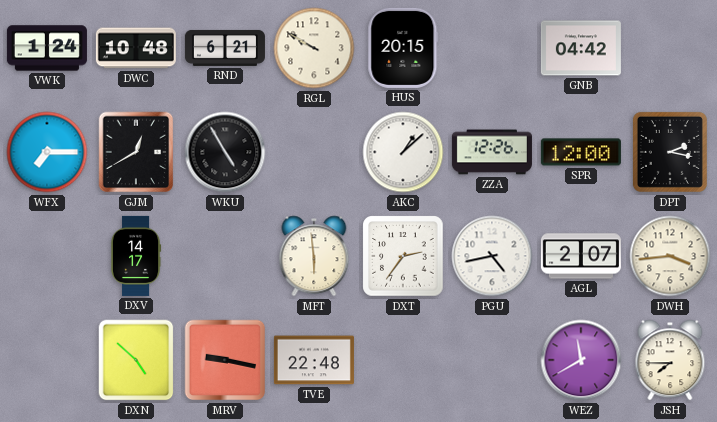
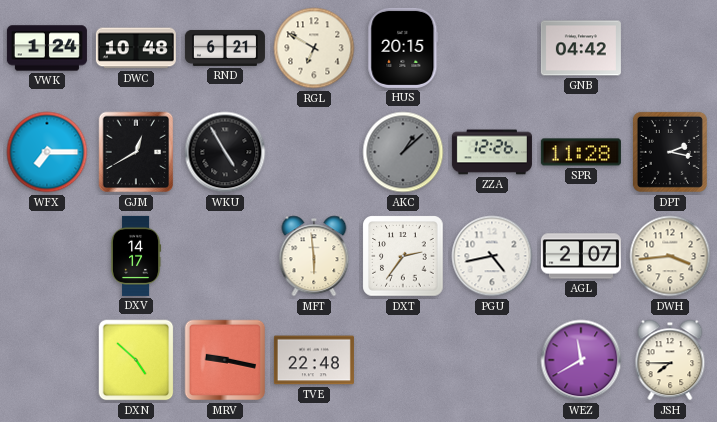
RGL: 9:50 -> 6:50 (314, 48)
AKC dial: white -> grey (403, 152)
SPR: 12:00 -> 11:28 (581, 152)
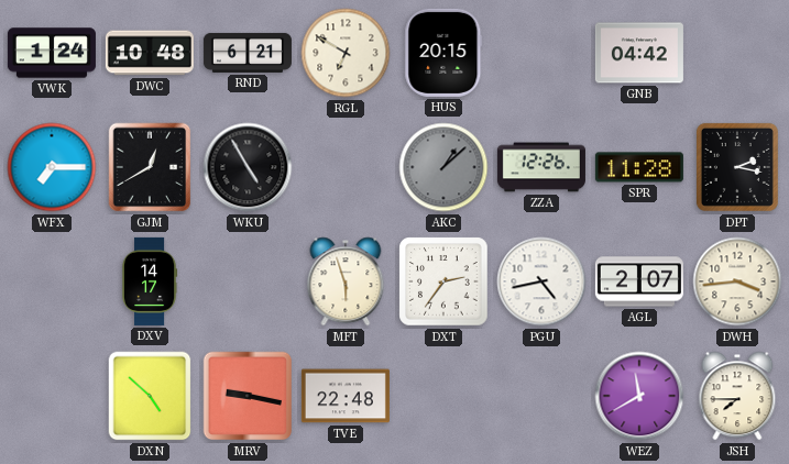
MFT: 5:59 -> 5:57 (346, 281)
